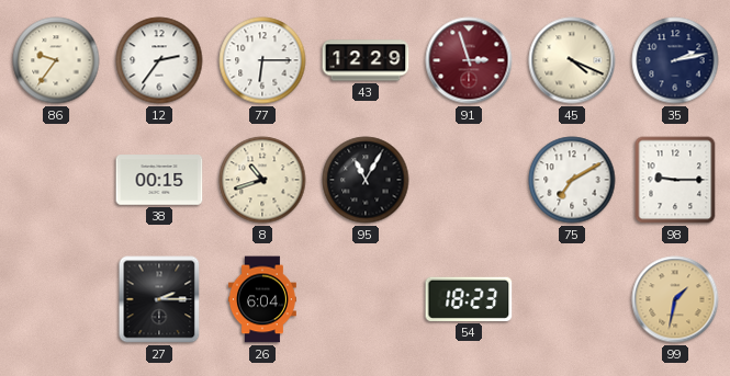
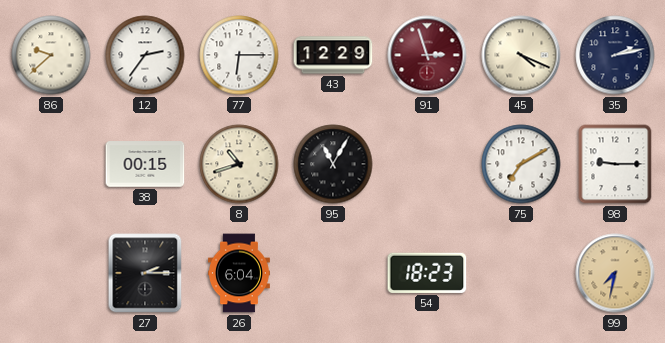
86: 9:36 -> 9:38 (51, 55)
99: 1:32 -> 7:32 (615, 273)
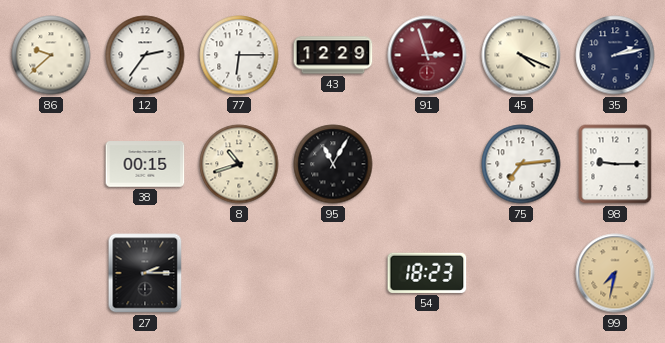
75: 7:10 -> 7:14 (521, 164)
26: 6:04 -> none (240, 273)
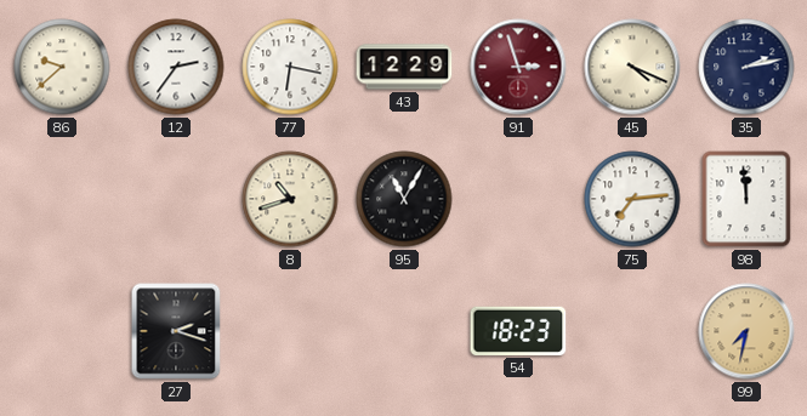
77: 6:15 -> 6:17 (290, 67)
38: 00:15 -> none (145, 164)
98: 9:15 -> 11:59 (746, 199)
27: 2:15 -> 2:18 (176, 331)
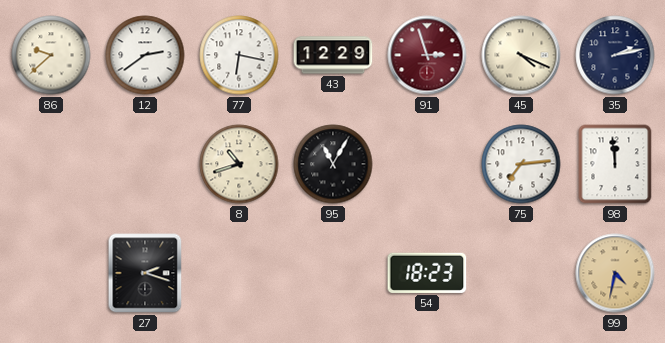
12: 2:36 -> 2:39 (145, 55)
99: 7:32 -> 4:32 (615, 273)
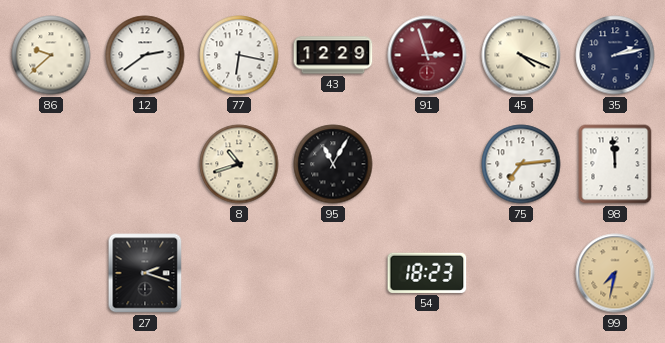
99: 4:32 -> 7:32 (615, 273)
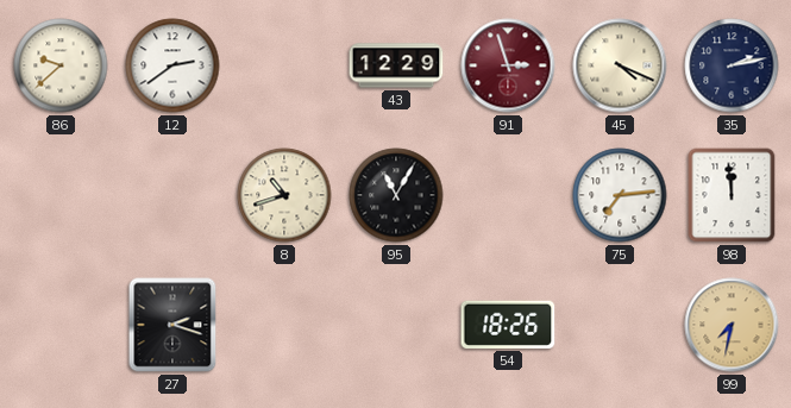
77: 6:17 -> none (239, 55)
54: 18:23 -> 18:26 (508, 325)
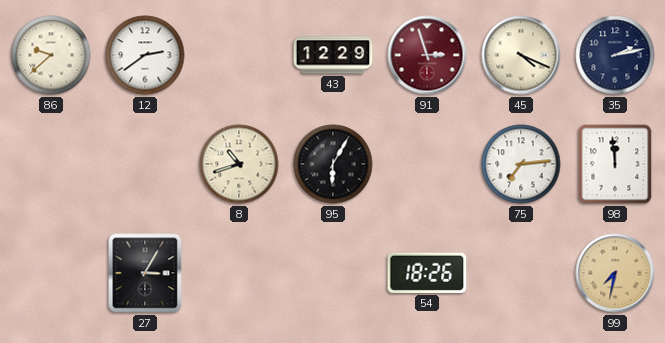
95: 11:05 -> 6:05 (333, 164)
27: 2:18 -> 3:05 (145, 273)
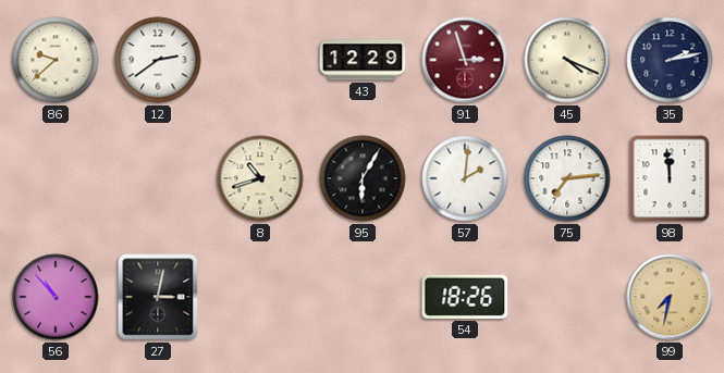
57: none -> 2:01 (465, 178)
56: none -> 10:53 (56, 297)
27: 3:05 -> 3:02 (158, 297)
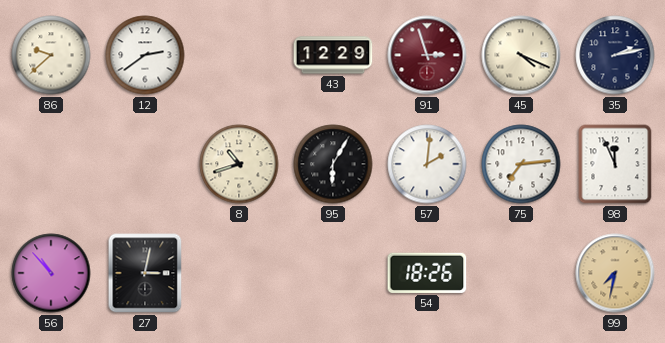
98: 11:59 -> 11:56 (615, 164)
